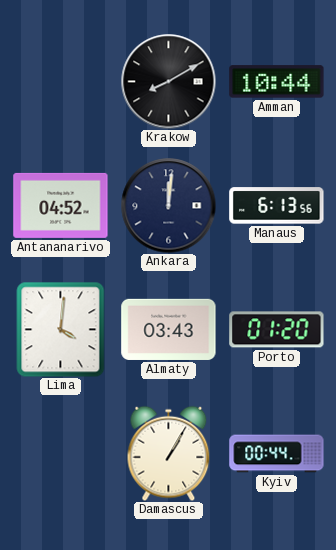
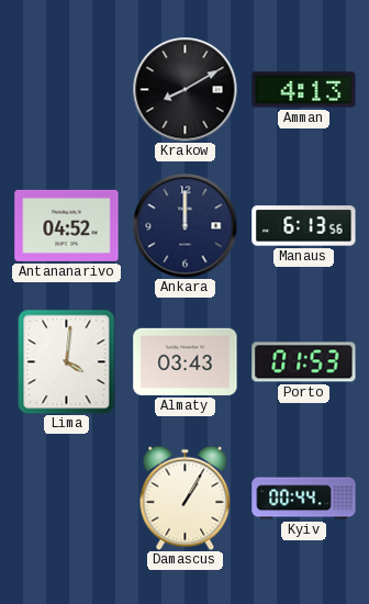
Amman: 10:44 -> 4:13 (304, 90)
Ankara: 12:01 -> 12:00 (185, 225)
Porto: 01:20 -> 01:53 (304, 362)
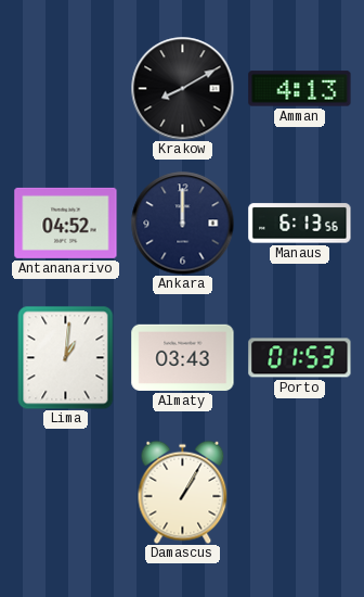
Lima: 4:01 -> 1:01 (66, 357)
Kyiv: 00:44 -> none (304, 499)
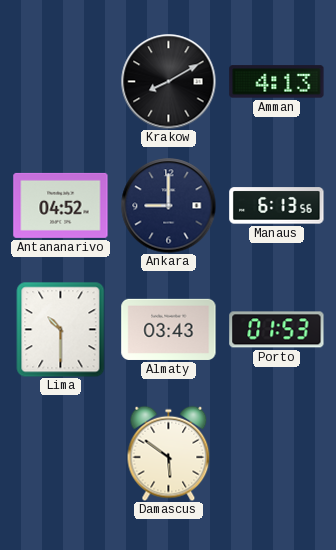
Ankara: 12:00 -> 9:00 (168, 205)
Lima: 1:01 -> 10:30 (61, 329)
Damascus: 1:05 -> 5:51 (169, 453)
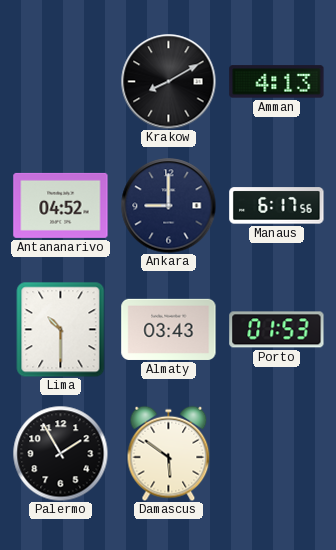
Manaus: 6:13 -> 6:17 (277, 206)
Palermo: none -> 1:55 (60, 453)
